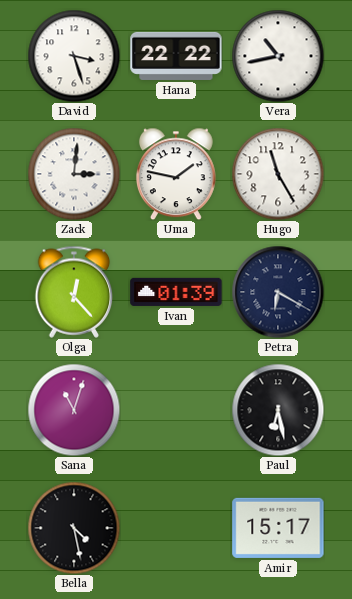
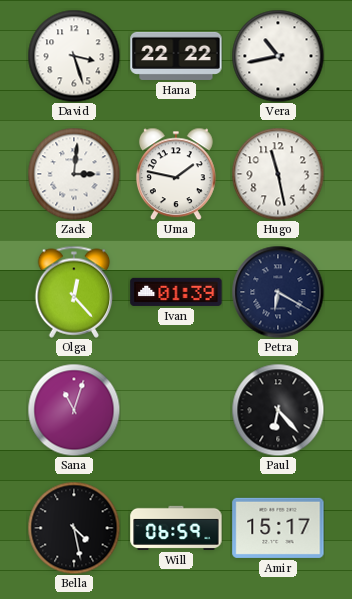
Hugo: 11:25 -> 11:28 (278, 174)
Paul: 6:28 -> 6:23 (278, 410)
Will: none -> 06:59 (176, 528)
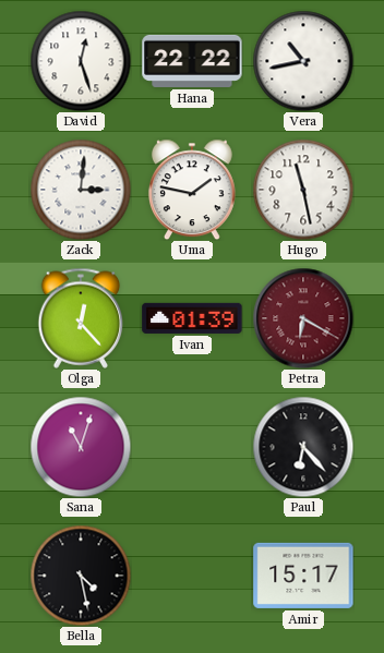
David: 3:27 -> 12:27 (81, 61)
Petra dial: navy -> burgundy (303, 318)
Will: 06:59 -> none (176, 528)
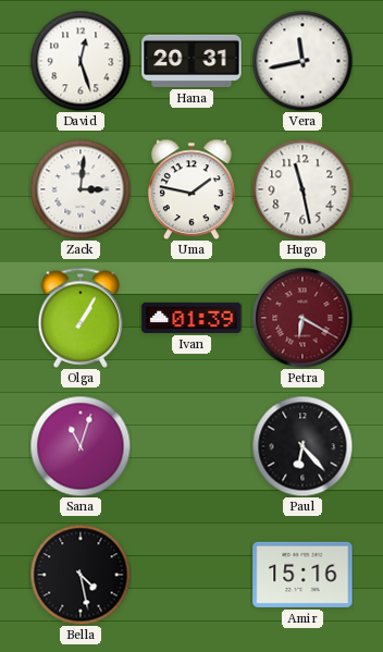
Hana: 22:22 -> 20:31 (191, 61)
Vera: 10:43 -> 11:43 (302, 61)
Olga: 12:23 -> 1:05 (81, 318)
Amir: 15:17 -> 15:16 (302, 575)
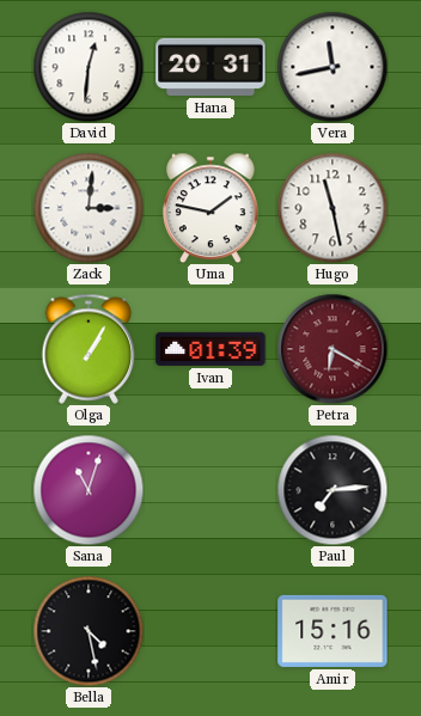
David: 12:27 -> 12:31 (89, 67)
Paul: 6:23 -> 7:14 (332, 490)
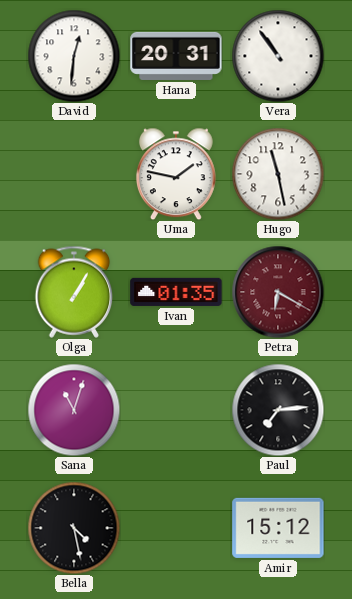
Vera: 11:43 -> 10:54 (278, 56)
Zack: 3:01 -> none (89, 208)
Ivan: 01:39 -> 01:35 (176, 292)
Amir: 15:16 -> 15:12 (278, 528)
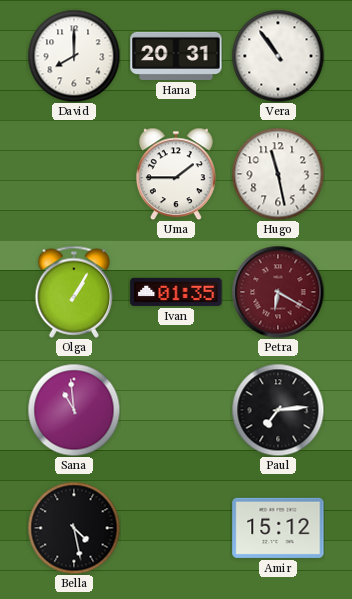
David: 12:31 -> 8:00 (74, 56)
Uma: 1:47 -> 1:45 (176, 174)
Sana: 11:03 -> 10:59 (74, 410)
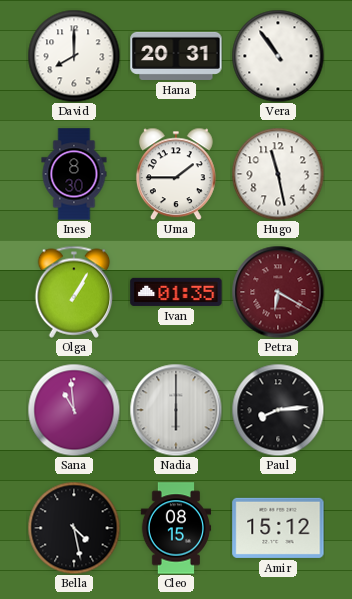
Ines: none -> 8:30 (74, 174)
Nadia: none -> 6:00 (176, 410)
Paul: 7:14 -> 8:14 (278, 410)
Cleo: none -> 08:15 (176, 528)
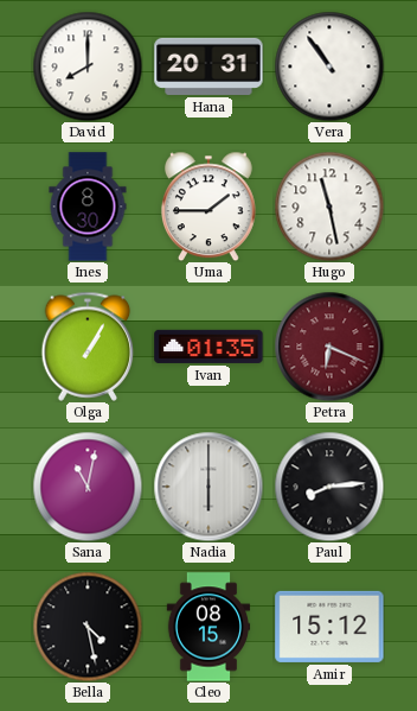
Petra: 6:20 -> 6:19 (329, 347)
Sana: 10:59 -> 11:02 (88, 487)
